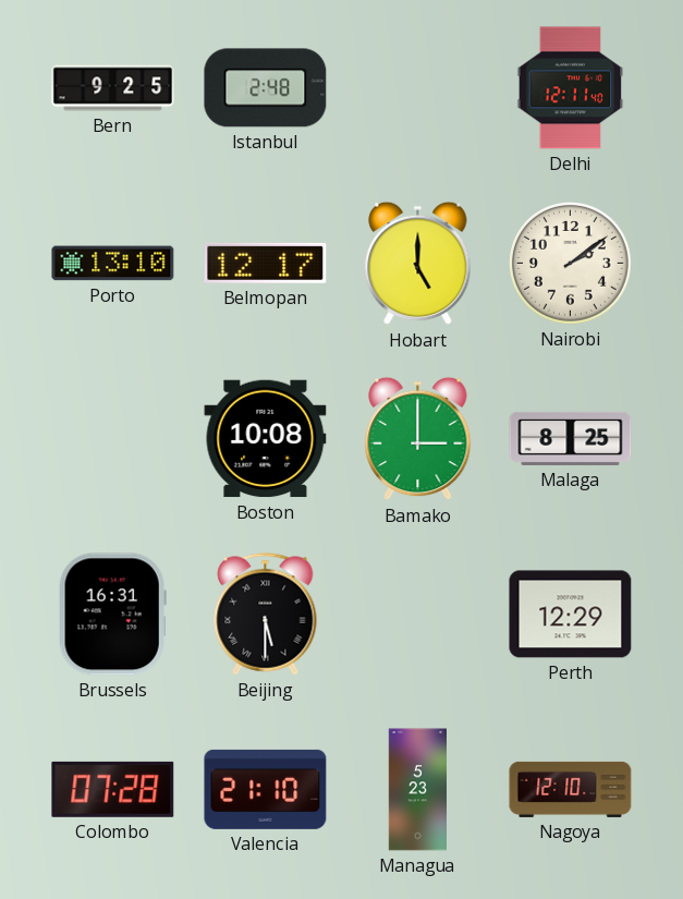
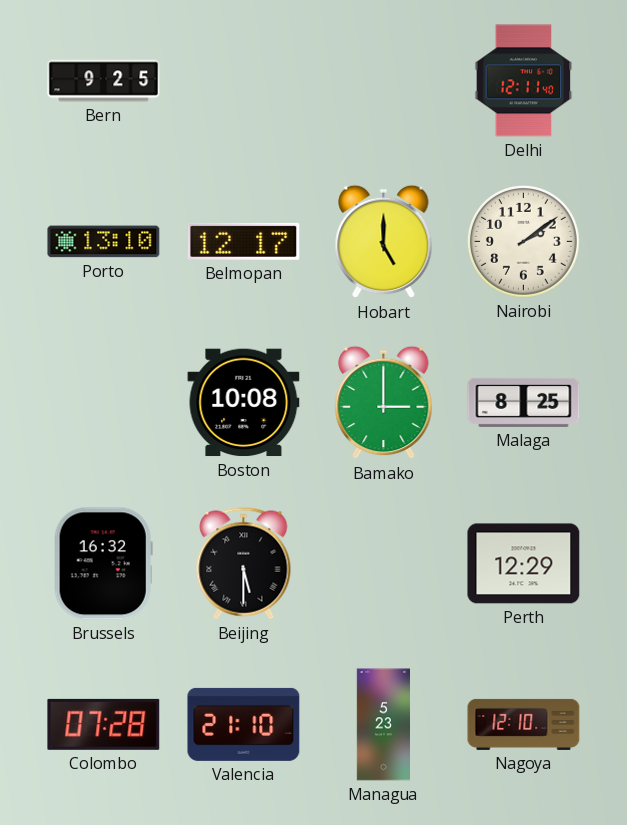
Istanbul: 2:48 -> none (266, 88)
Brussels: 16:31 -> 16:32 (103, 564)
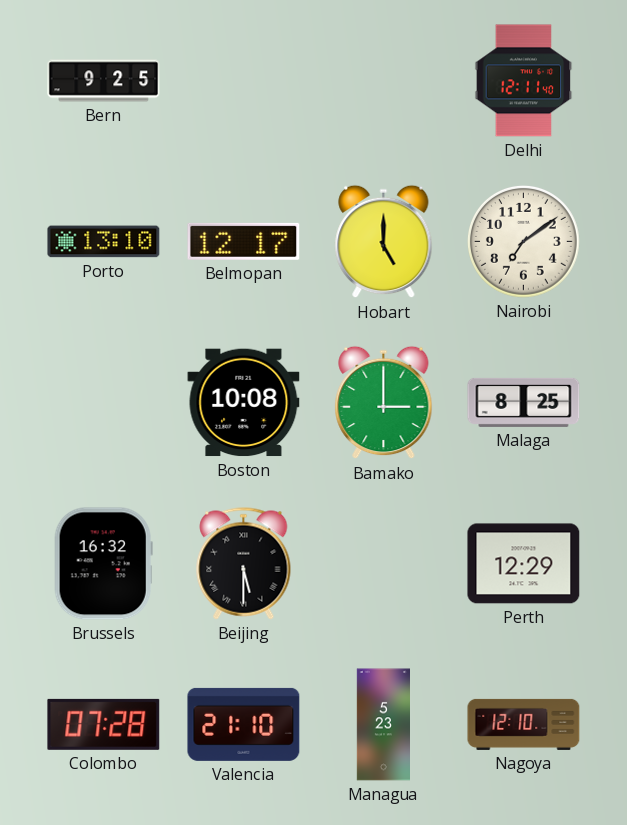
Nairobi: 2:09 -> 7:09 (524, 242)
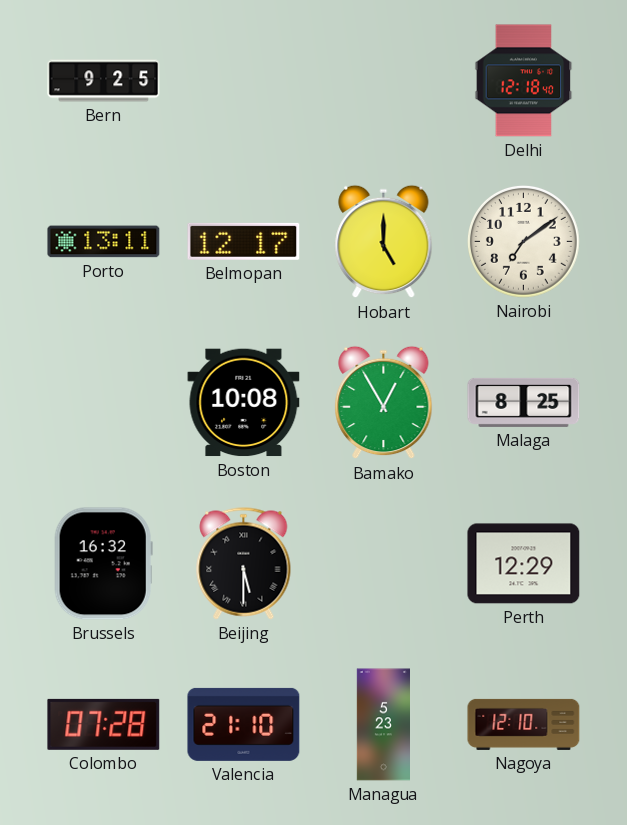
Delhi: 12:11 -> 12:18 (524, 81)
Porto: 13:10 -> 13:11 (104, 242)
Bamako: 3:00 -> 12:55 (384, 403)
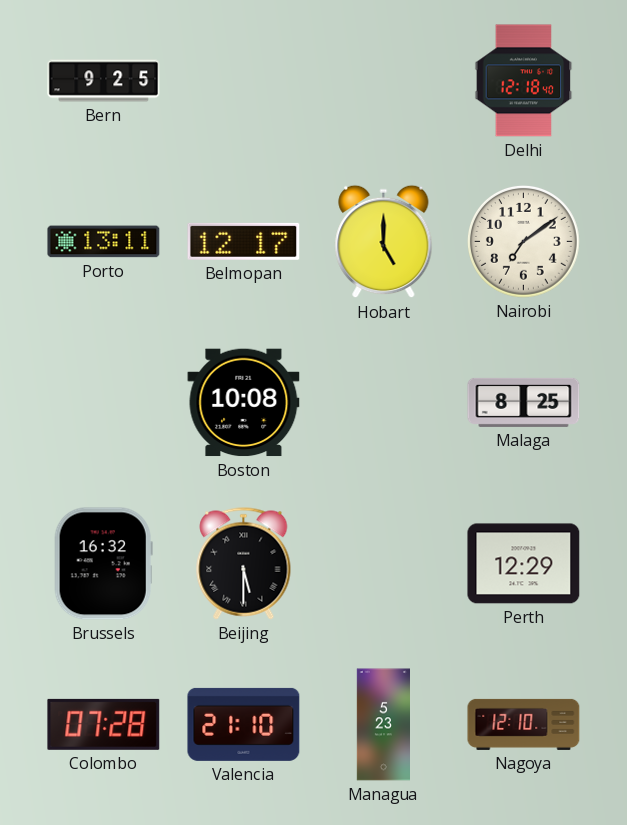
Bamako: 12:55 -> none (384, 403)
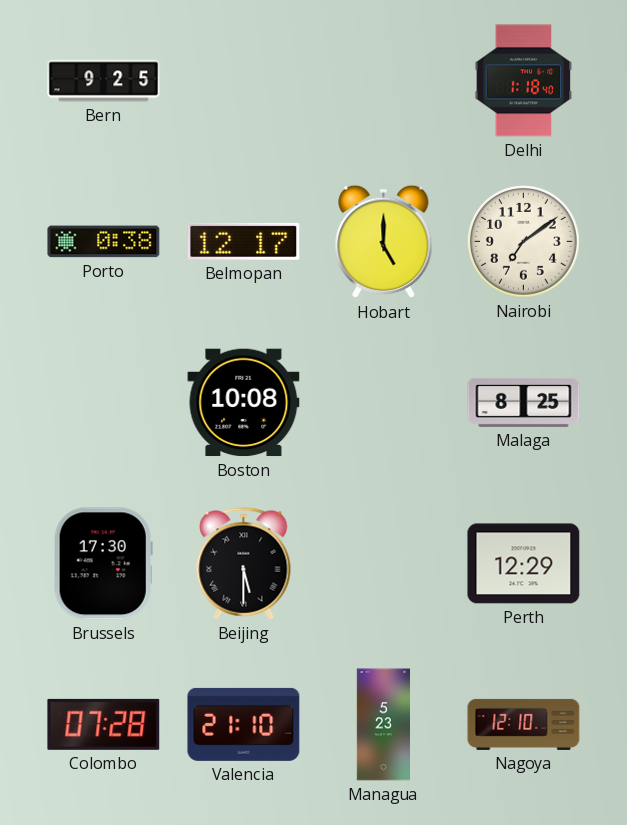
Delhi: 12:18 -> 1:18 (524, 81)
Porto: 13:11 -> 0:38 (104, 242)
Brussels: 16:32 -> 17:30 (103, 564)
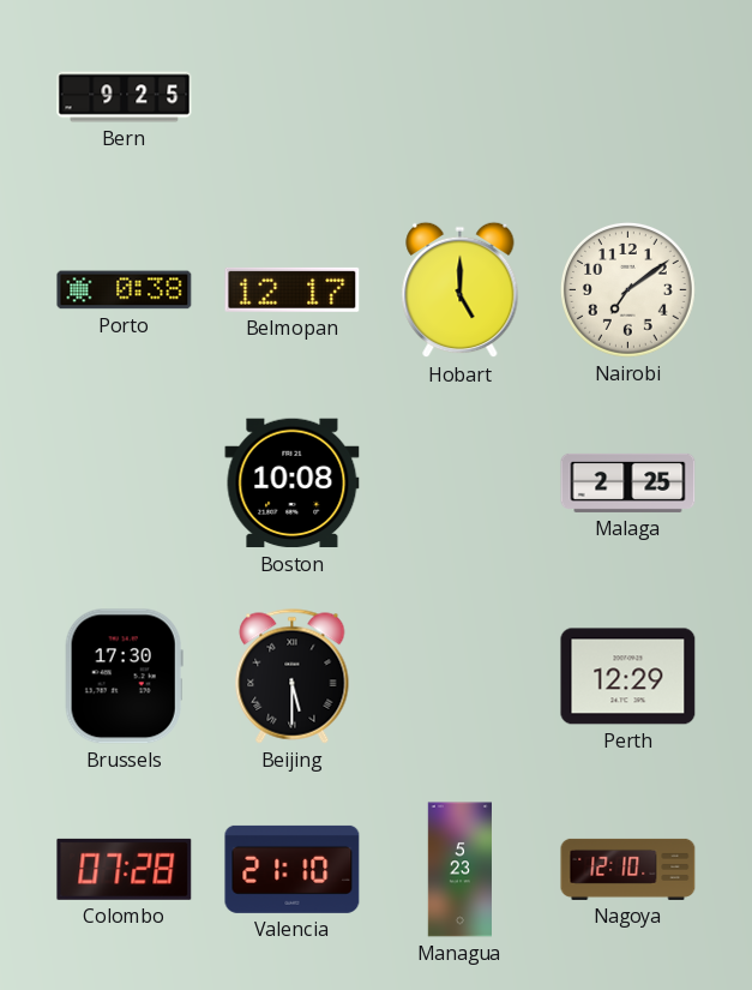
Delhi: 1:18 -> none (524, 81)
Malaga: 8:25 -> 2:25 (628, 482)
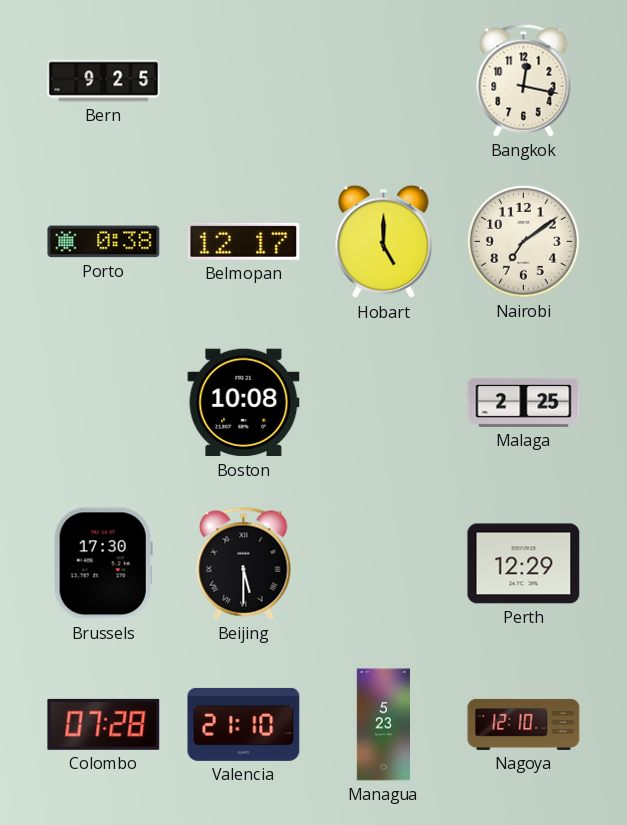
Bangkok: none -> 12:17 (524, 81)
